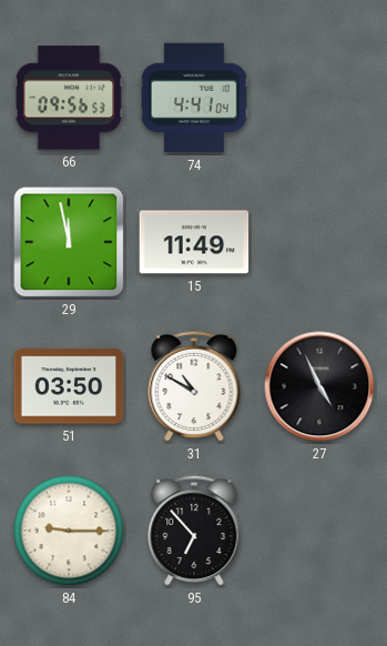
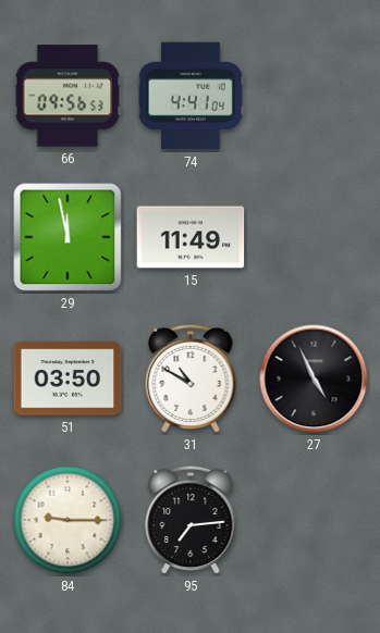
95: 6:53 -> 7:14 (191, 520)
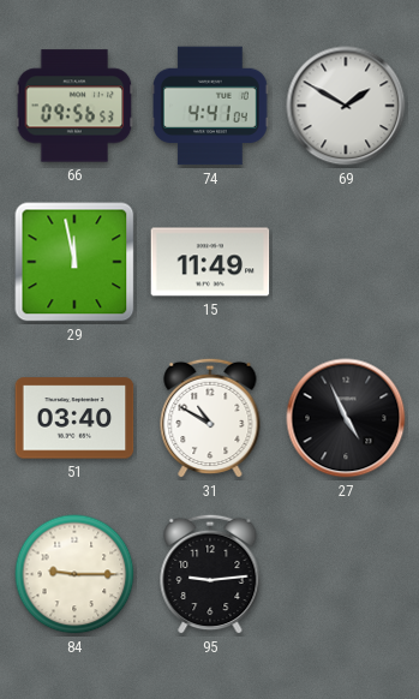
69: none -> 1:50 (346, 106)
51: 03:50 -> 03:40 (74, 418)
95: 7:14 -> 9:14 (210, 574)
